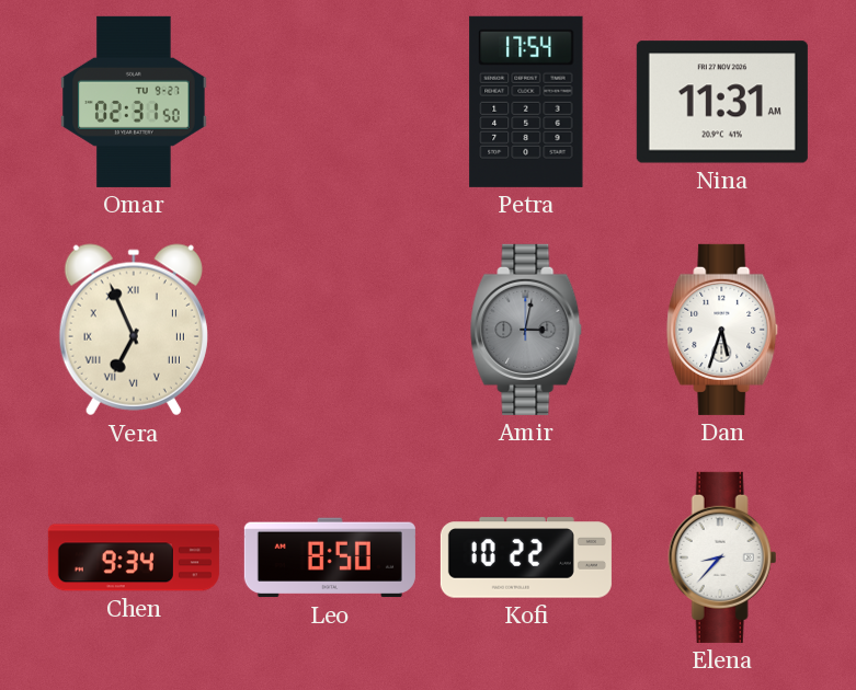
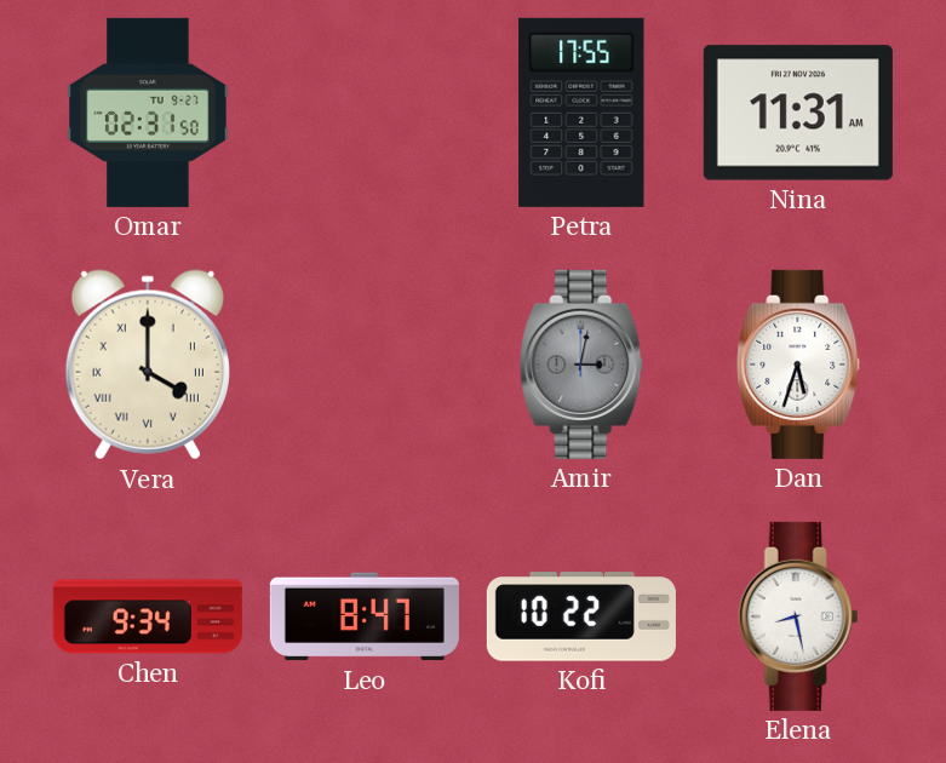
Petra: 17:54 -> 17:55 (581, 113)
Vera: 6:56 -> 4:00 (148, 365)
Leo: 8:50 -> 8:47 (365, 616)
Elena: 8:37 -> 8:28 (798, 616)
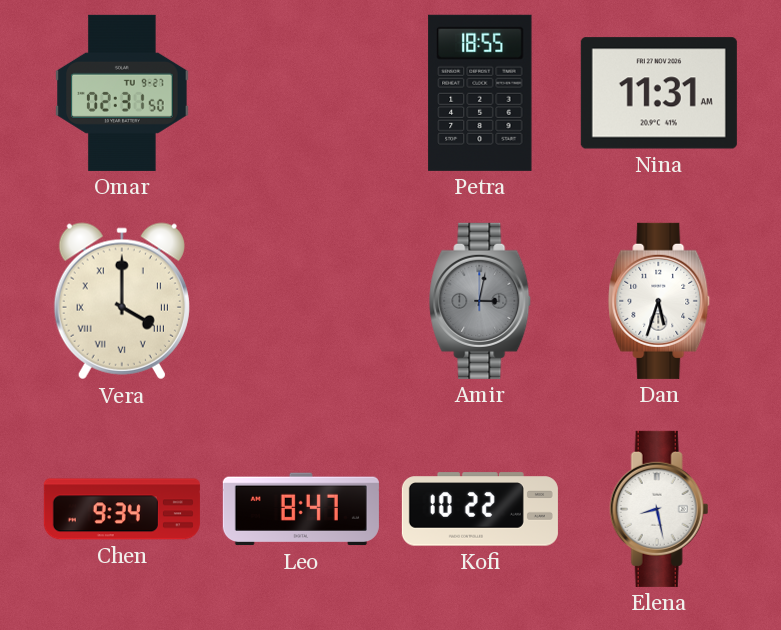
Petra: 17:55 -> 18:55 (480, 93)
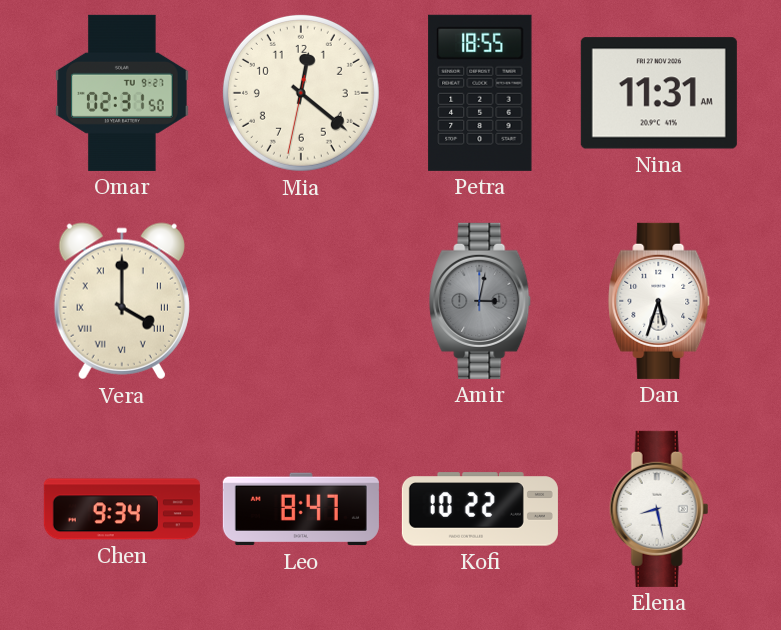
Mia: none -> 12:21 (301, 93)
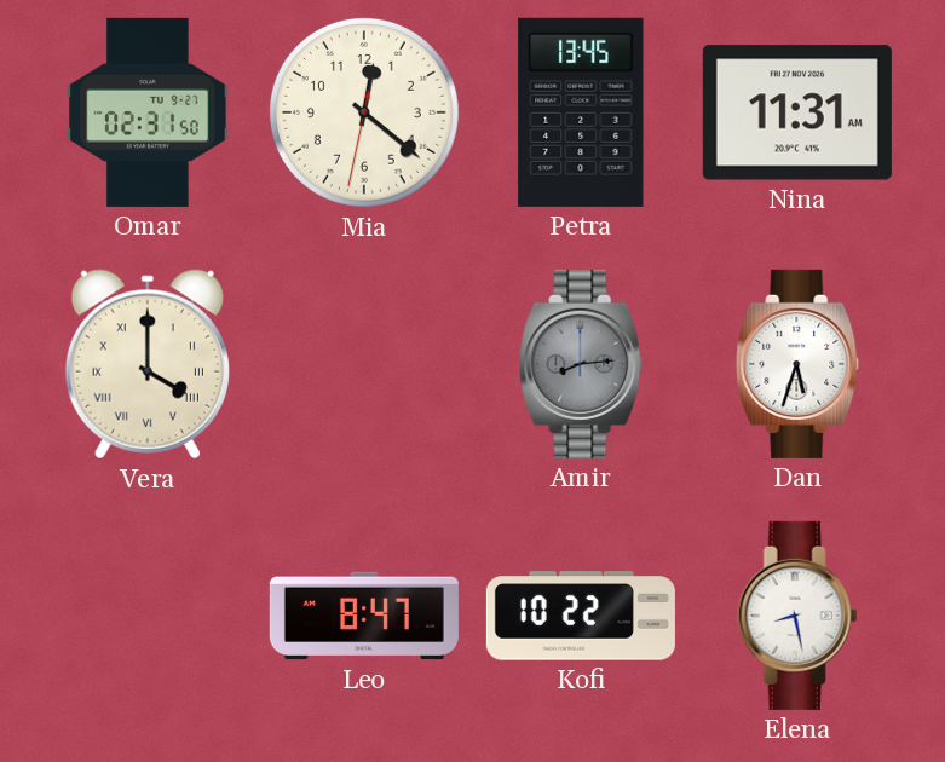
Petra: 18:55 -> 13:45 (581, 112)
Amir: 3:02 -> 8:14 (582, 364)
Chen: 9:34 -> none (122, 509)
